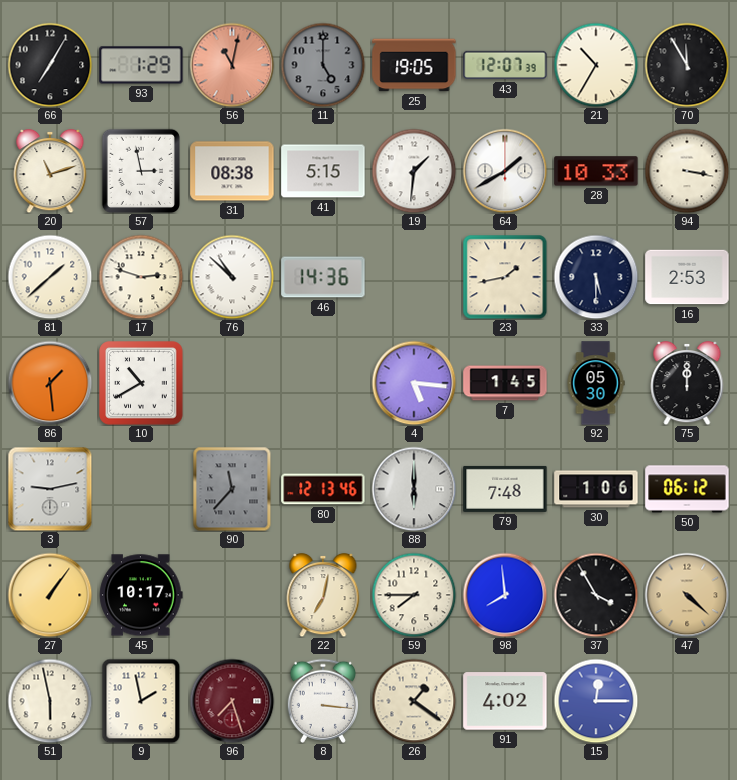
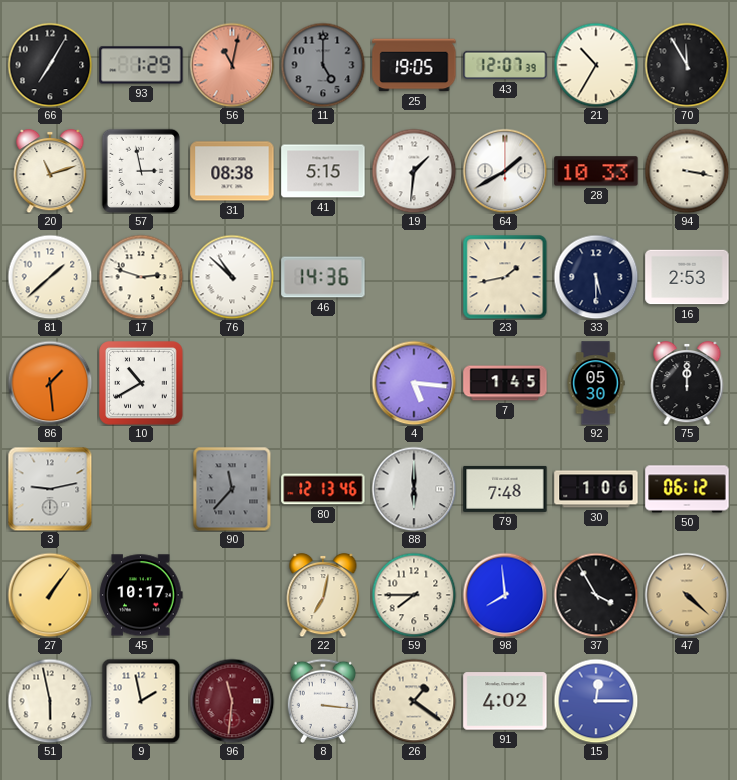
96: 7:27 -> 11:31 (232, 701)
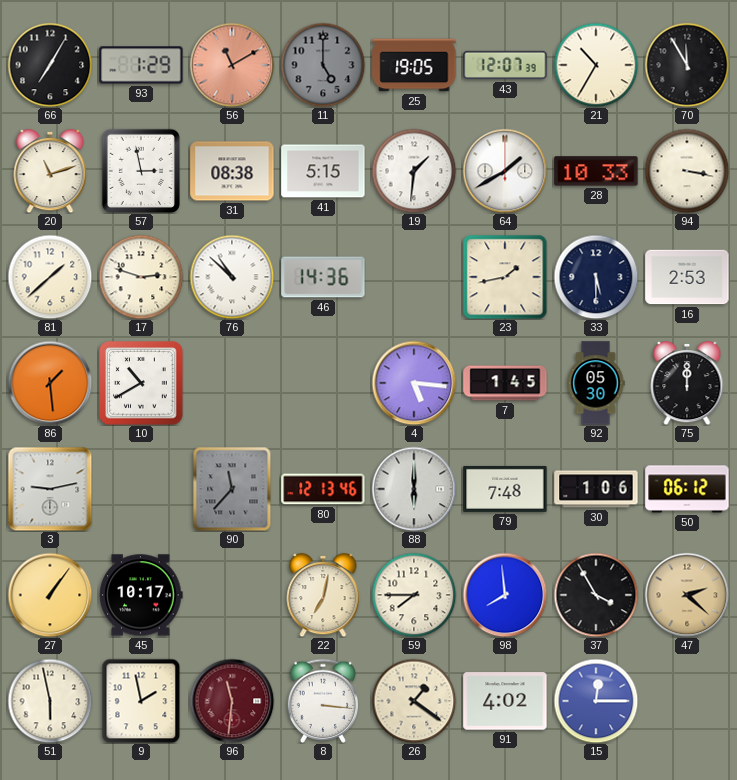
56: 11:02 -> 11:10 (232, 65)
47: 4:22 -> 2:22 (687, 595)
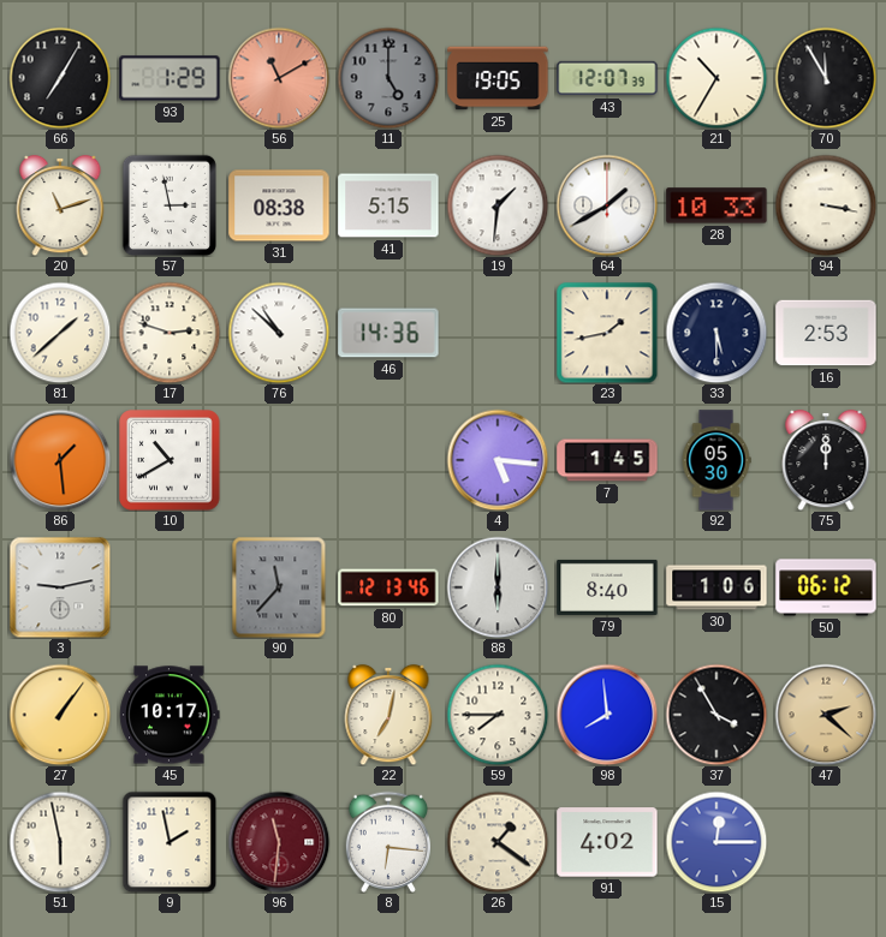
79: 7:48 -> 8:40 (607, 587)
8: 3:16 -> 6:16 (387, 842)
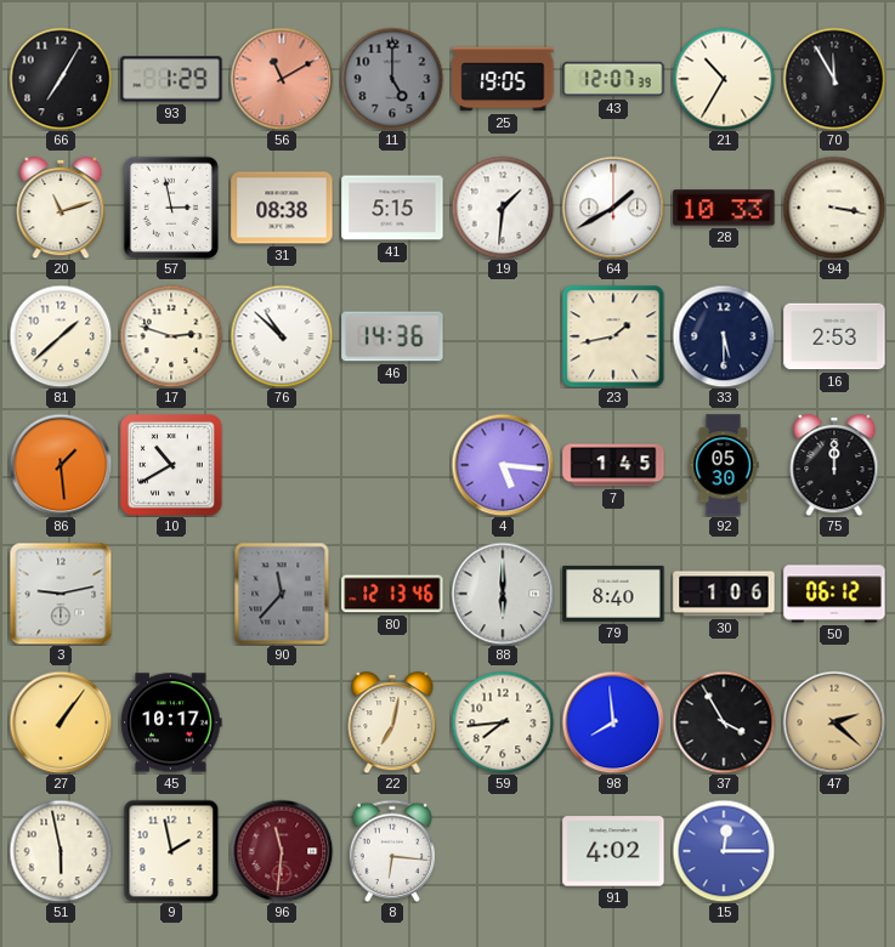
59: 7:45 -> 7:44 (503, 722)
26: 1:21 -> none (498, 842)
